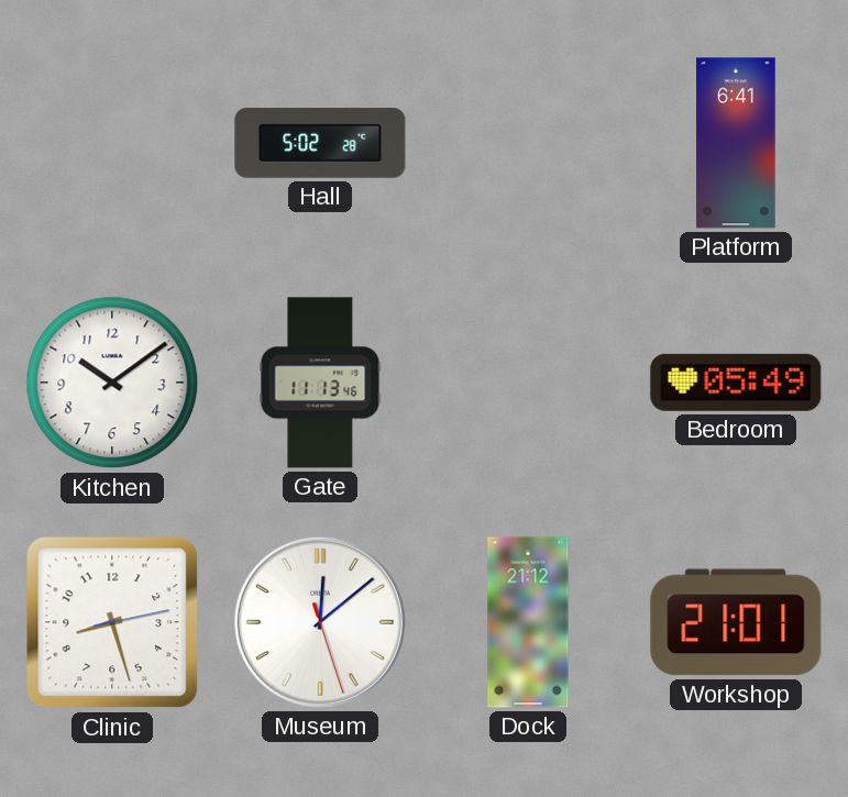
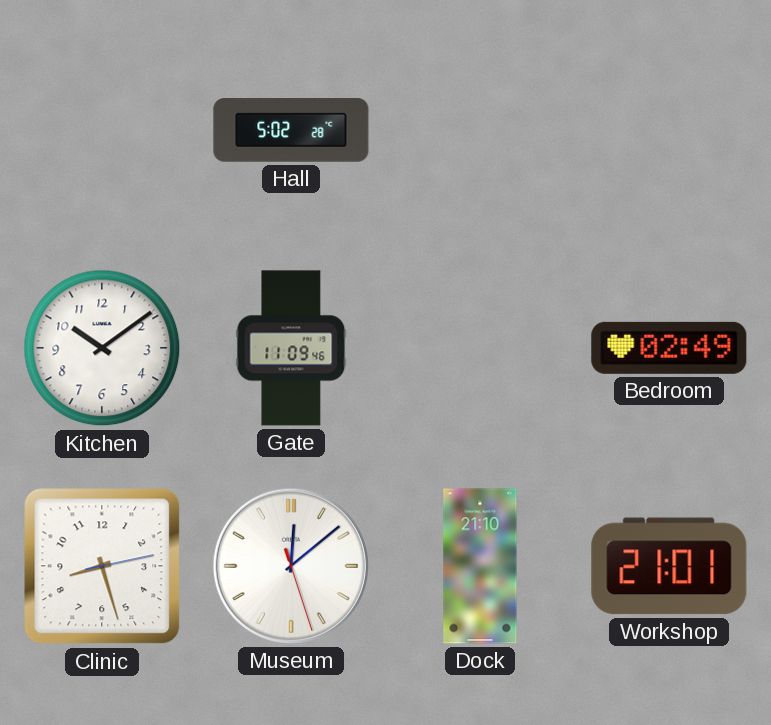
Platform: 6:41 -> none (736, 143)
Gate: 11:13 -> 11:09 (291, 348)
Bedroom: 05:49 -> 02:49 (669, 348)
Dock: 21:12 -> 21:10 (480, 566)
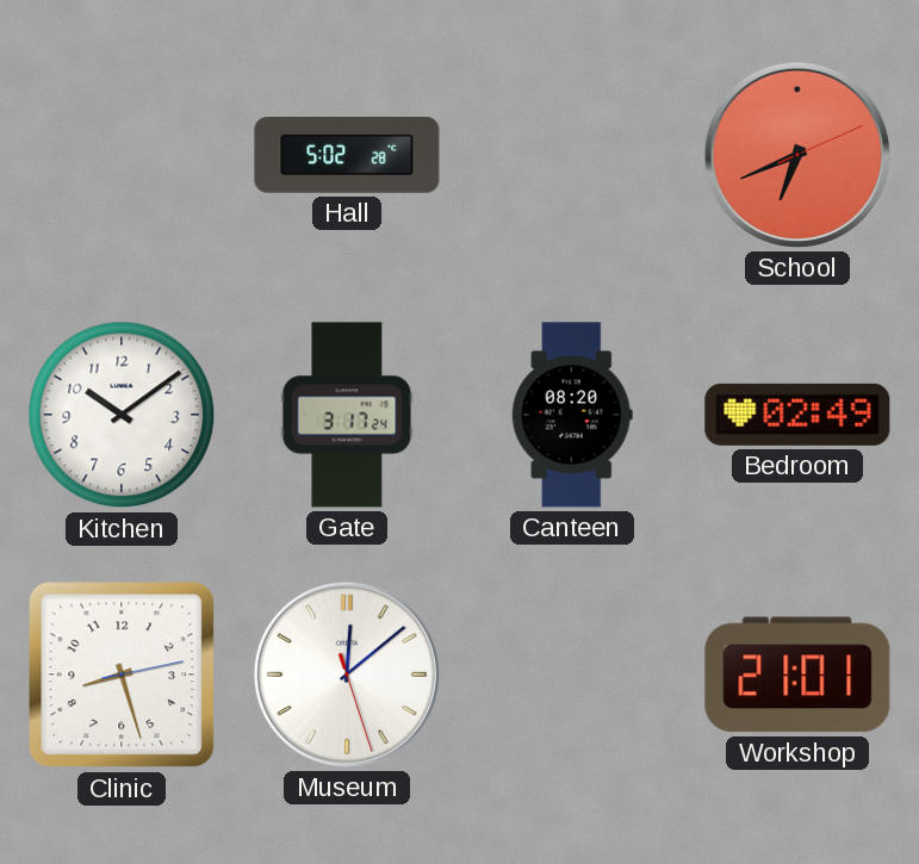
School: none -> 6:41 (797, 155)
Gate: 11:09 -> 3:17 (347, 415)
Canteen: none -> 08:20 (572, 415)
Dock: 21:10 -> none (480, 566)
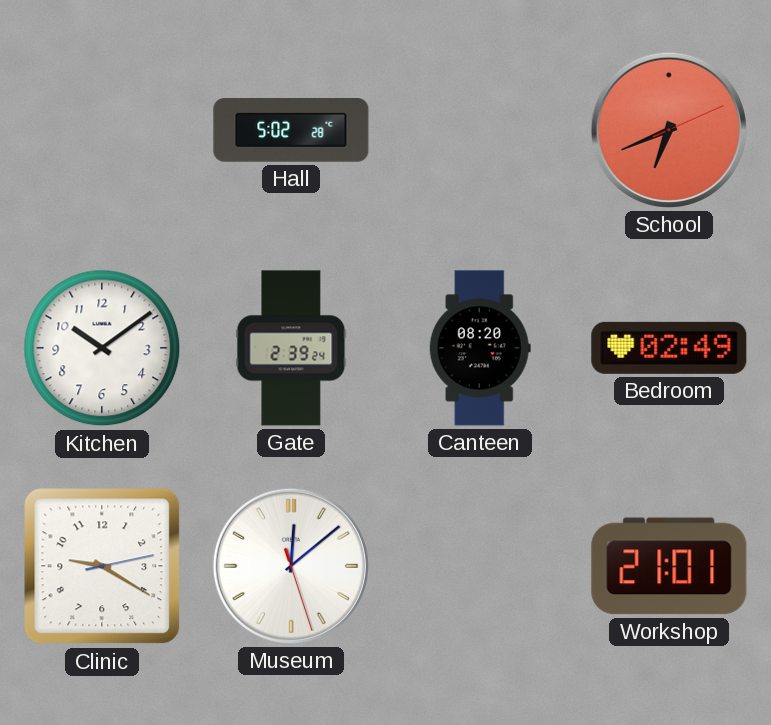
Gate: 3:17 -> 2:39 (291, 348)
Clinic: 8:27 -> 9:20 (102, 566)
